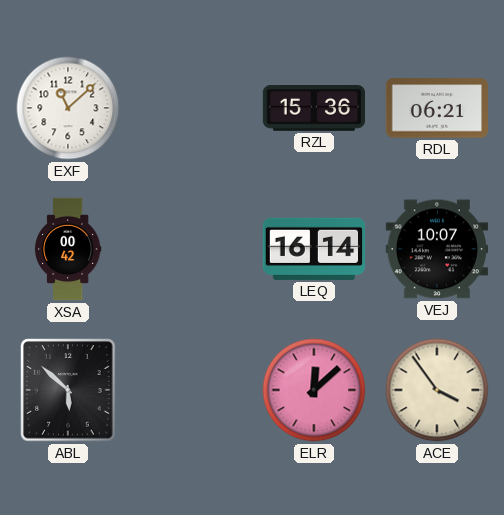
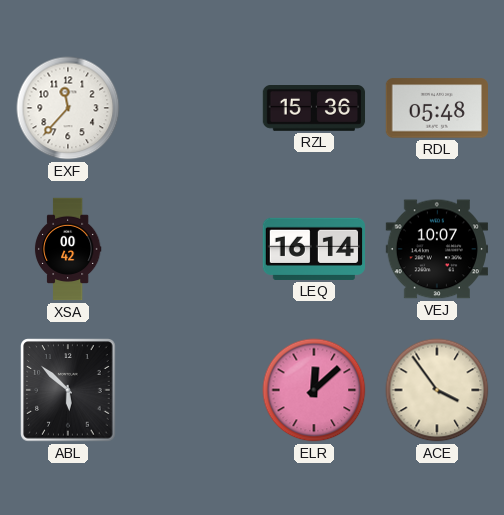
EXF: 11:08 -> 11:37 (68, 108)
RDL: 06:21 -> 05:48 (436, 108)
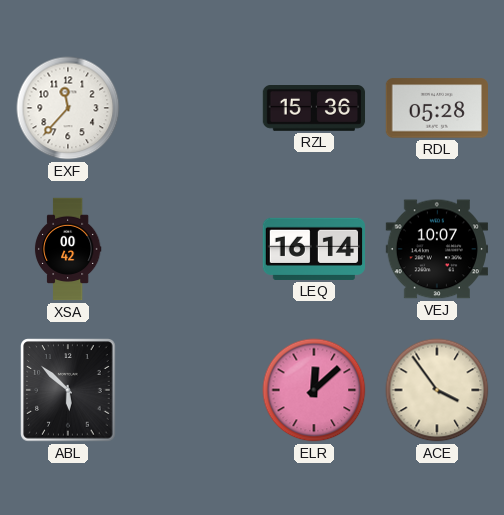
RDL: 05:48 -> 05:28 (436, 108)
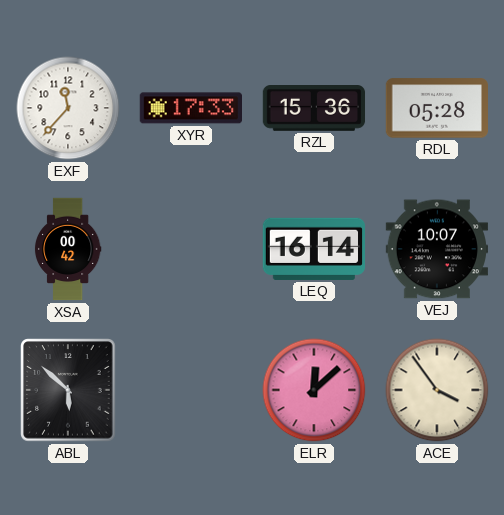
XYR: none -> 17:33 (190, 108)
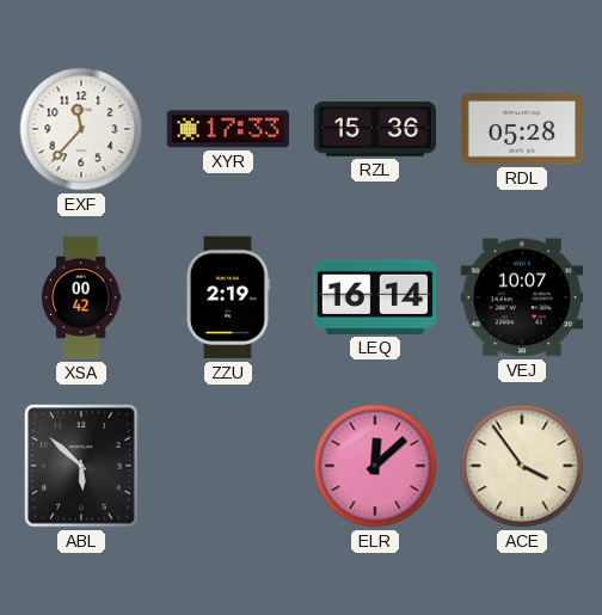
ZZU: none -> 2:19 (228, 297)
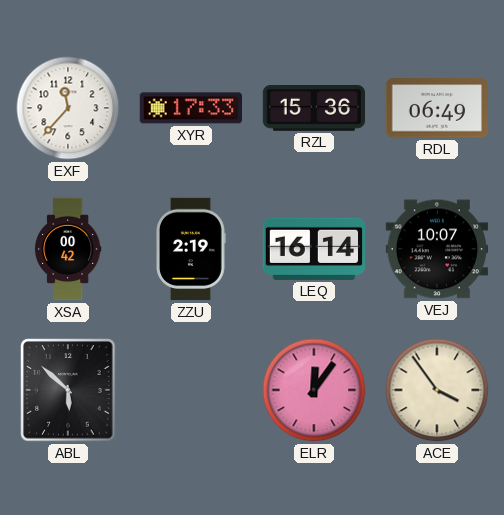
RDL: 05:28 -> 06:49 (436, 108)
ELR: 12:08 -> 12:06 (314, 390)
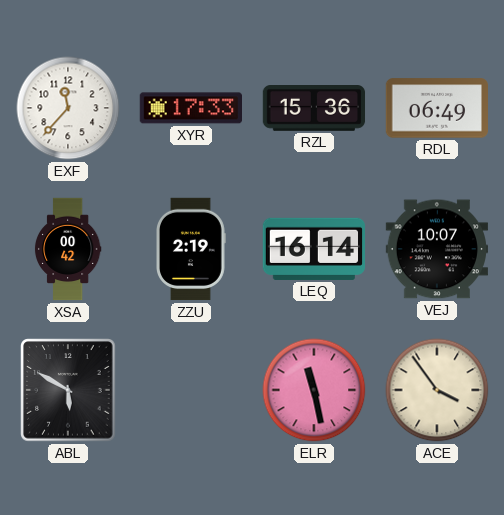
ABL: 5:52 -> 5:50 (68, 390)
ELR: 12:06 -> 11:28 (314, 390)
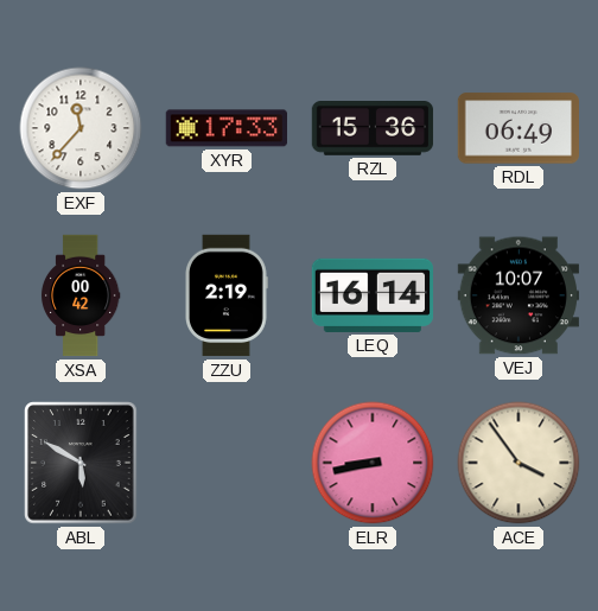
ELR: 11:28 -> 8:43 (373, 463)
